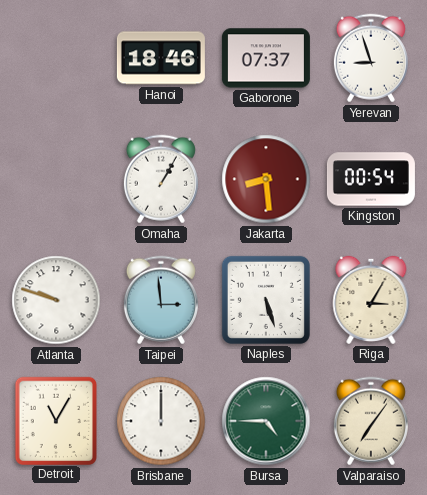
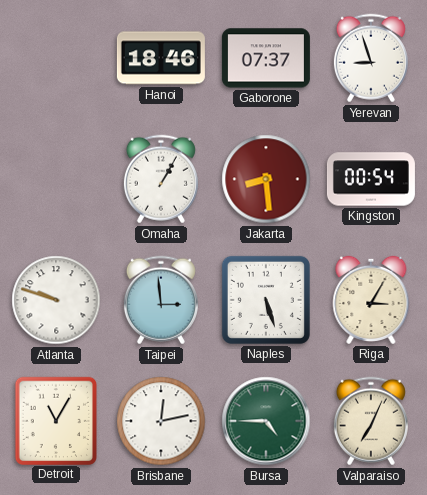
Brisbane: 12:00 -> 12:13 (161, 421)
Valparaiso: 7:06 -> 7:04 (371, 421)
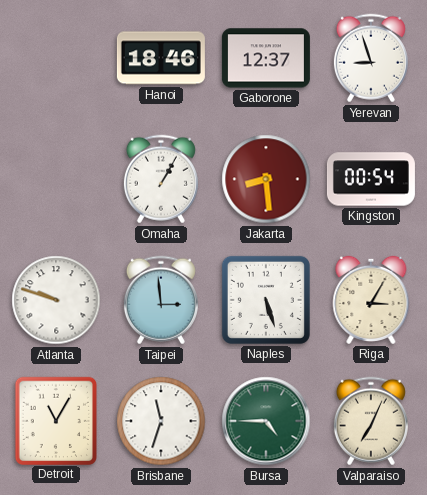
Gaborone: 07:37 -> 12:37 (266, 58)
Brisbane: 12:13 -> 11:33 (161, 421)
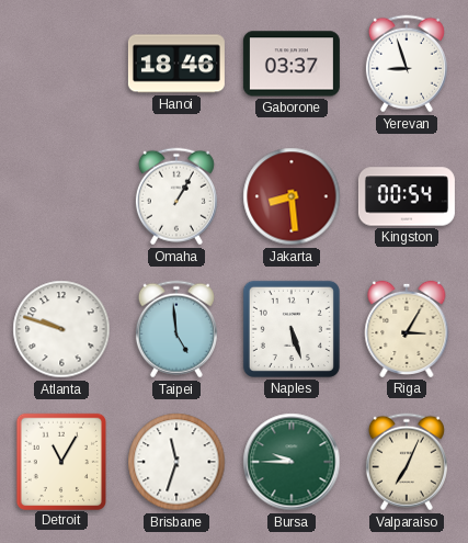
Gaborone: 12:37 -> 03:37 (292, 64)
Taipei: 2:59 -> 4:59 (176, 329)
Bursa: 4:45 -> 9:45 (292, 462)
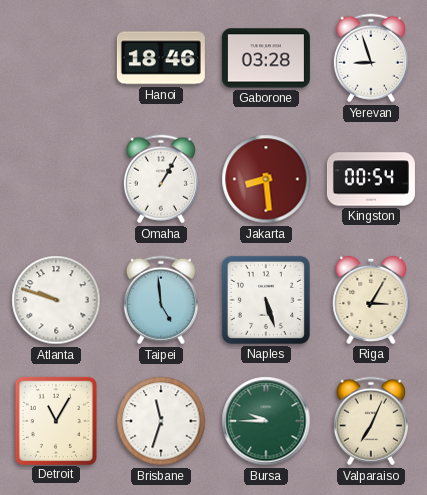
Gaborone: 03:37 -> 03:28 (266, 58)
